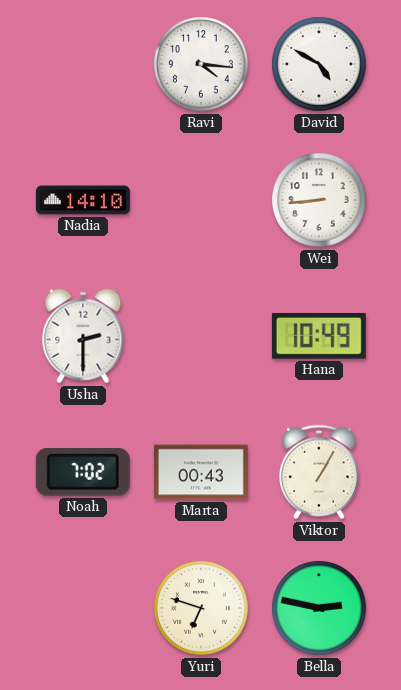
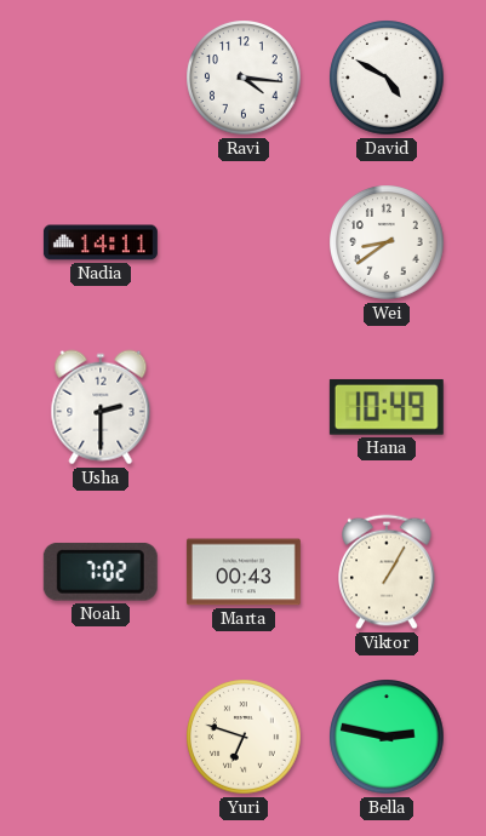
Nadia: 14:10 -> 14:11 (101, 242)
Wei: 8:44 -> 8:39 (387, 242)
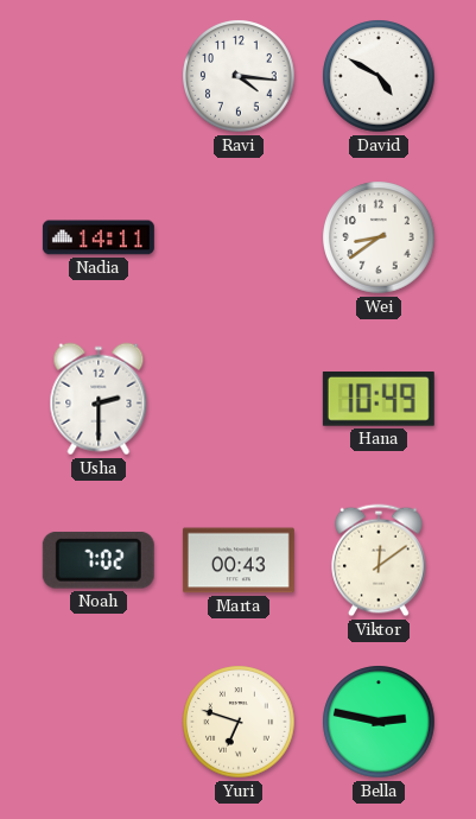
Viktor: 1:05 -> 12:09 (379, 560)
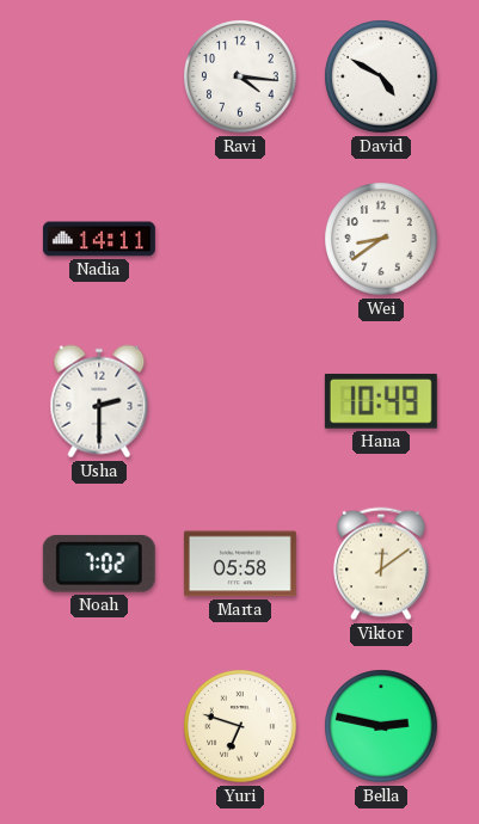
Marta: 00:43 -> 05:58 (240, 564)
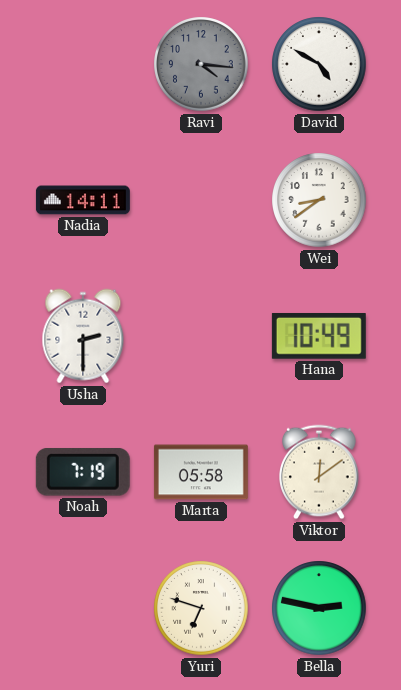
Ravi dial: white -> grey (201, 64)
Noah: 7:02 -> 7:19 (83, 472)
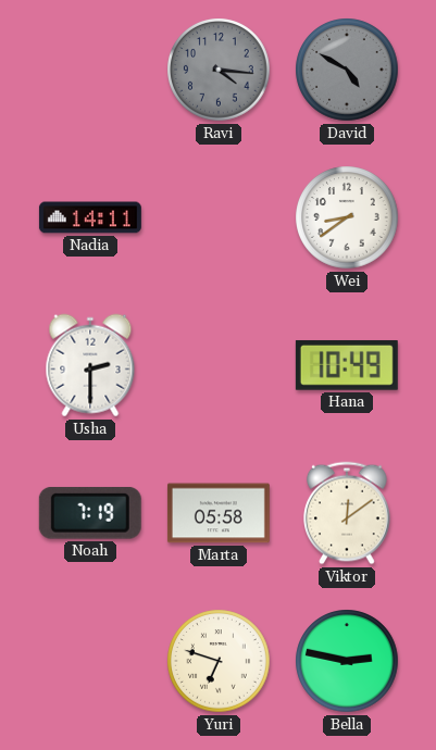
David dial: white -> grey (347, 70)
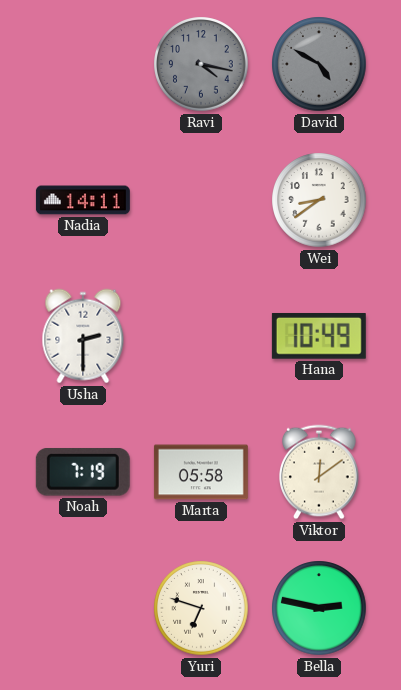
Ravi: 4:16 -> 4:17 (201, 64)
